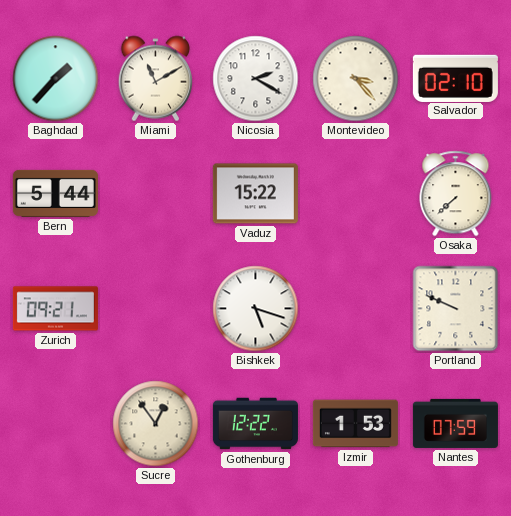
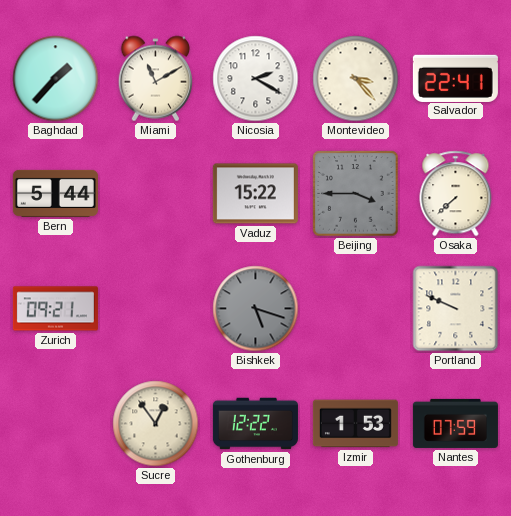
Salvador: 02:10 -> 22:41 (455, 78)
Beijing: none -> 3:45 (356, 194)
Bishkek dial: white -> grey (256, 309)
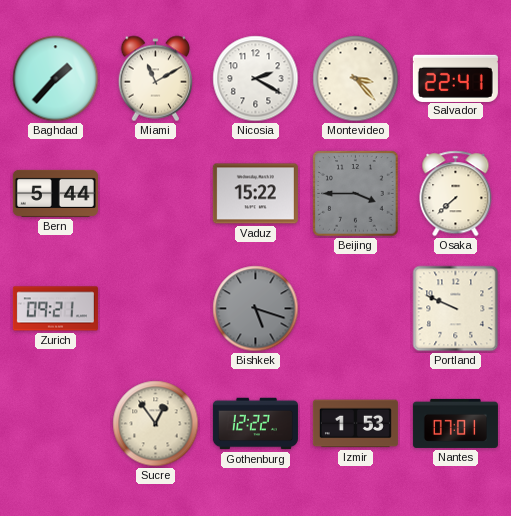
Nantes: 07:59 -> 07:01 (455, 423)
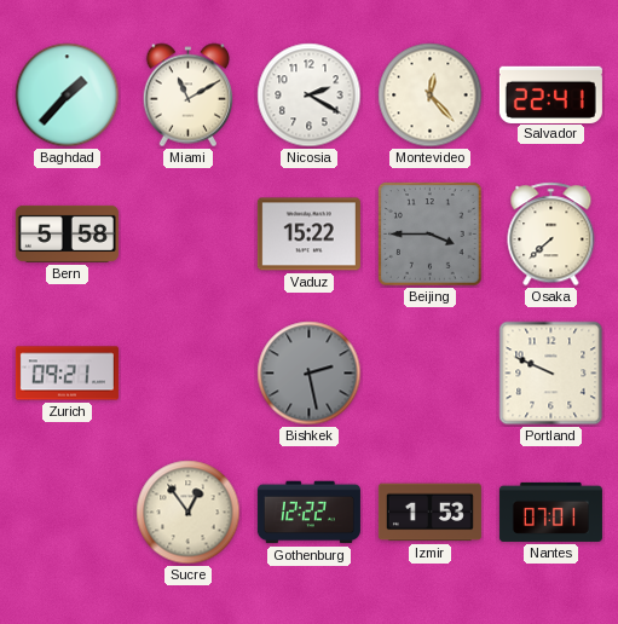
Montevideo: 3:23 -> 12:23 (431, 96)
Bern: 5:44 -> 5:58 (67, 233)
Bishkek: 5:18 -> 2:28 (310, 374)
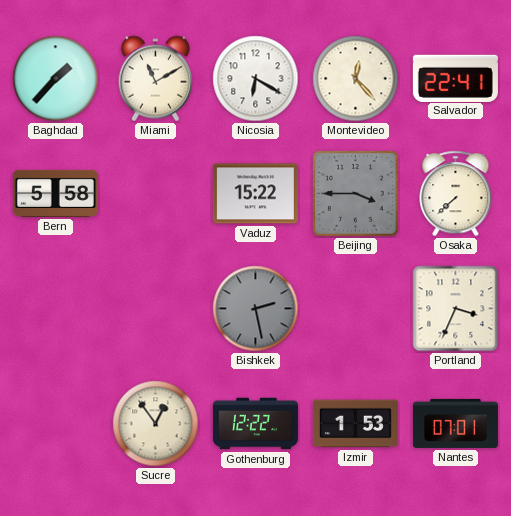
Nicosia: 2:20 -> 6:20 (256, 79)
Zurich: 09:21 -> none (67, 374)
Portland: 9:49 -> 3:34 (456, 309)
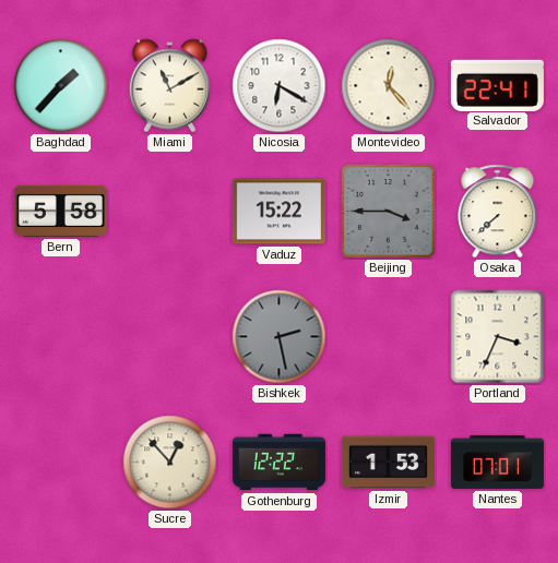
Sucre: 12:54 -> 12:53 (170, 463)
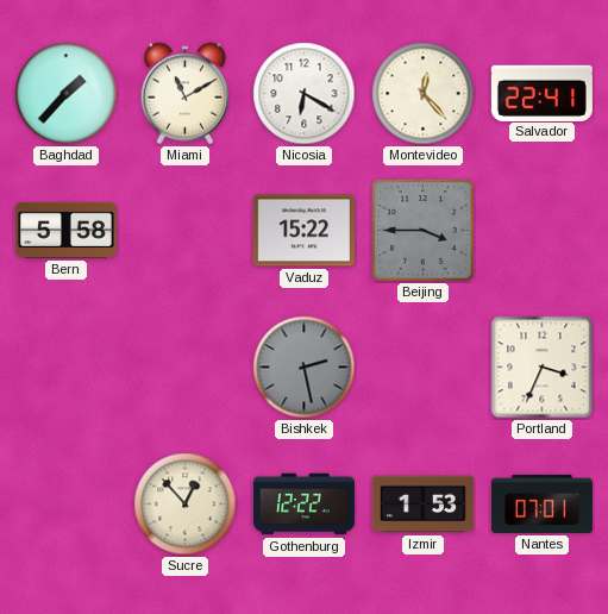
Osaka: 7:38 -> none (498, 212)
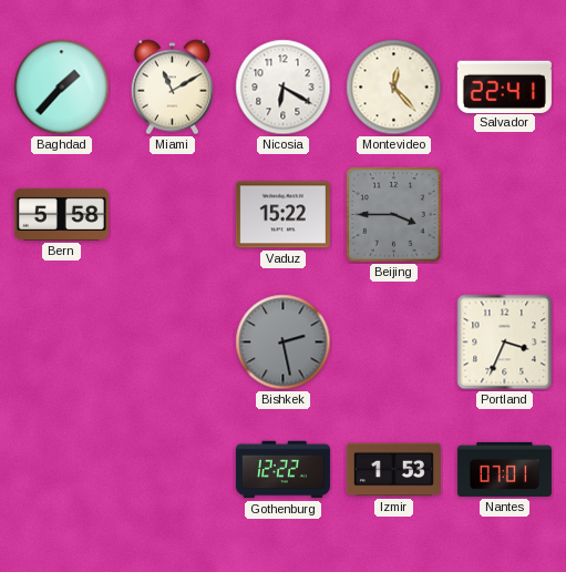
Sucre: 12:53 -> none (186, 505)
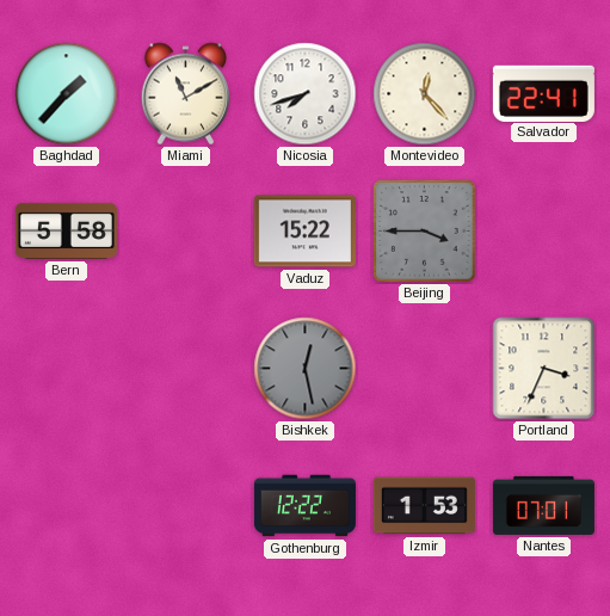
Nicosia: 6:20 -> 7:42 (306, 94)
Bishkek: 2:28 -> 12:28 (306, 369)
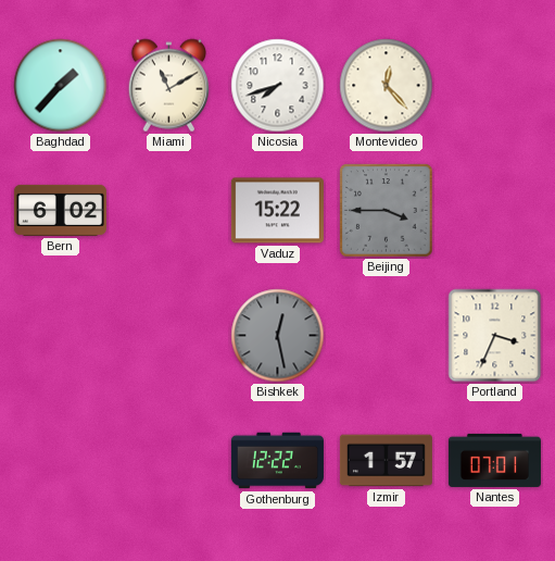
Salvador: 22:41 -> none (543, 93)
Bern: 5:58 -> 6:02 (60, 210)
Izmir: 1:53 -> 1:57 (386, 461)
